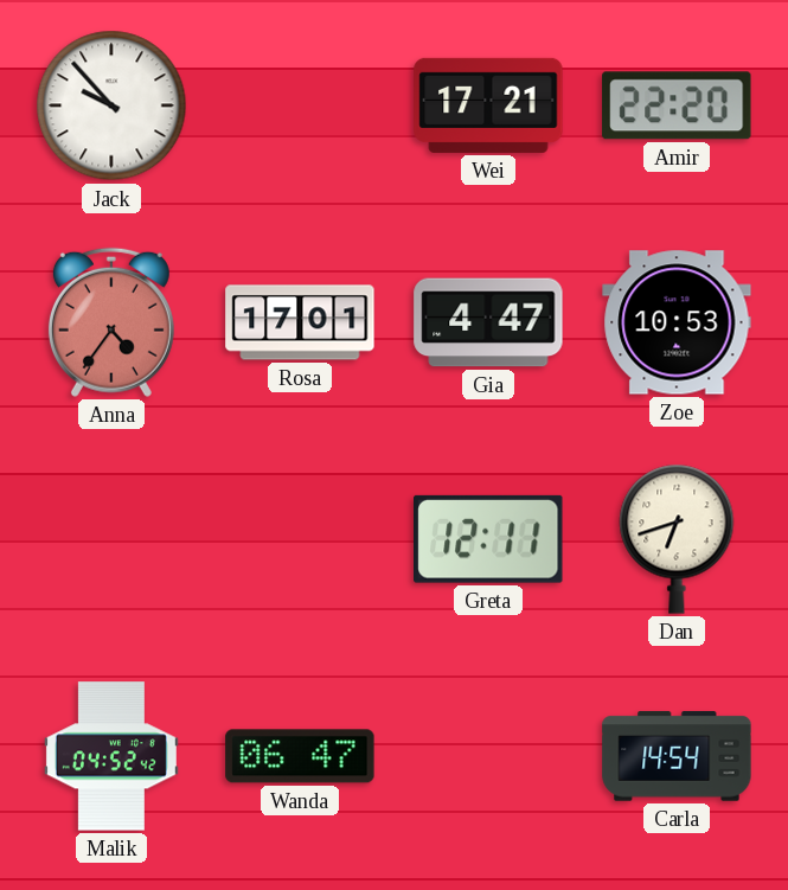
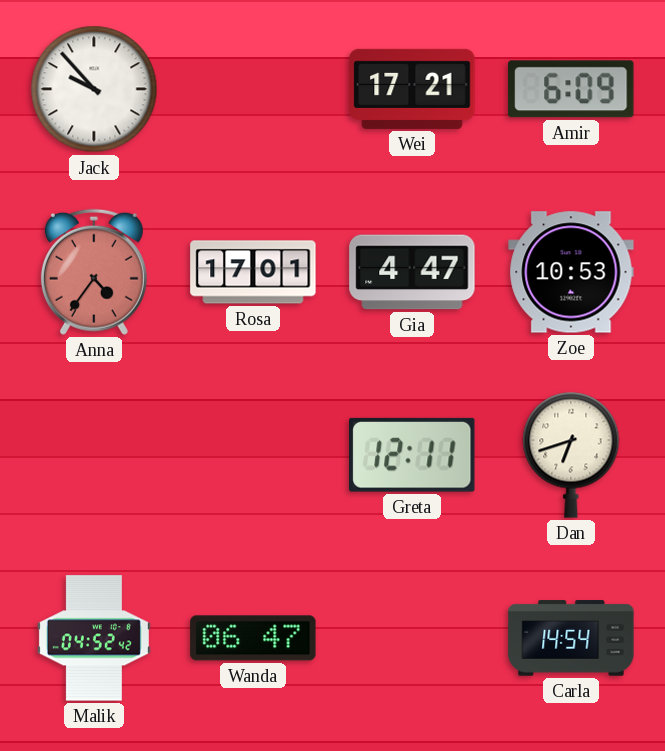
Amir: 22:20 -> 6:09 (571, 89)
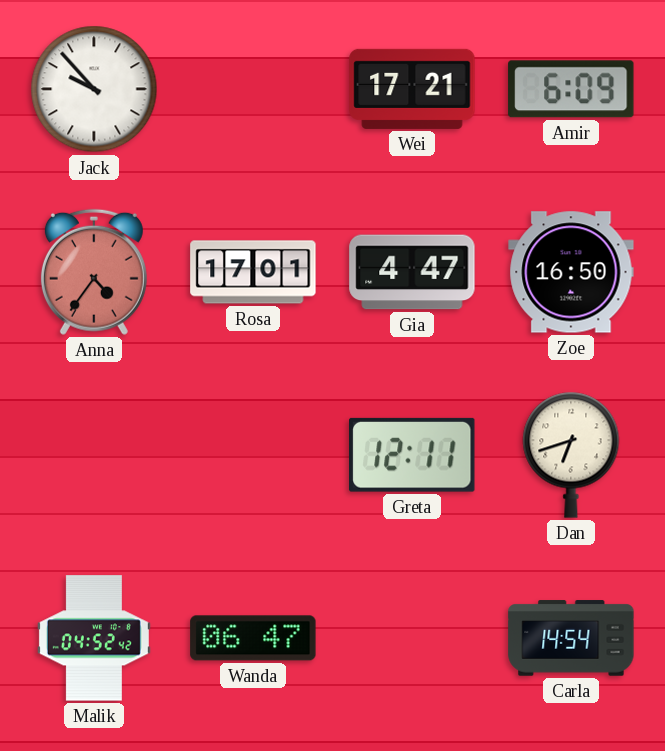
Zoe: 10:53 -> 16:50 (571, 272)
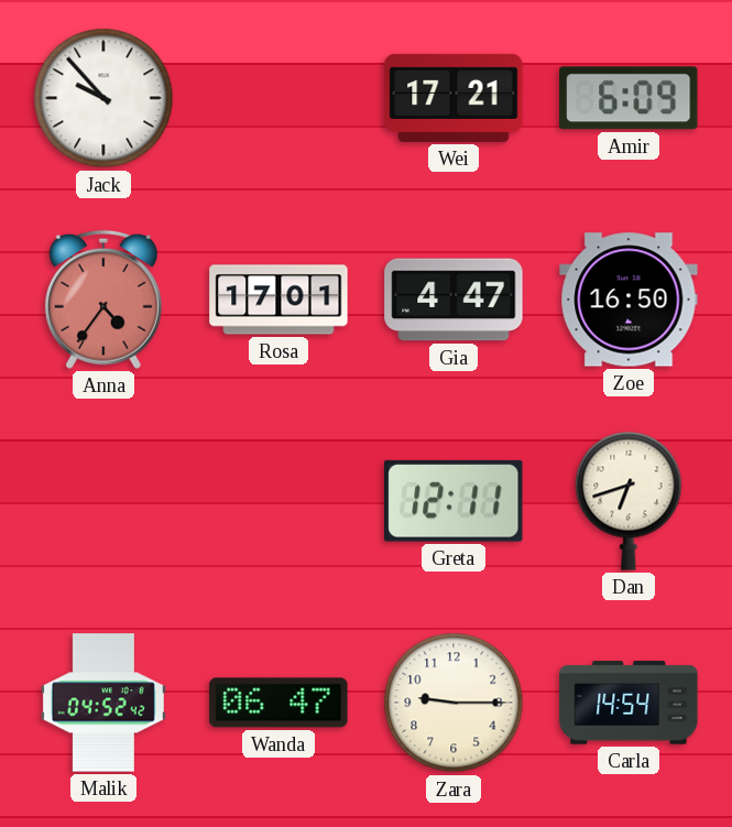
Zara: none -> 9:15 (454, 703)
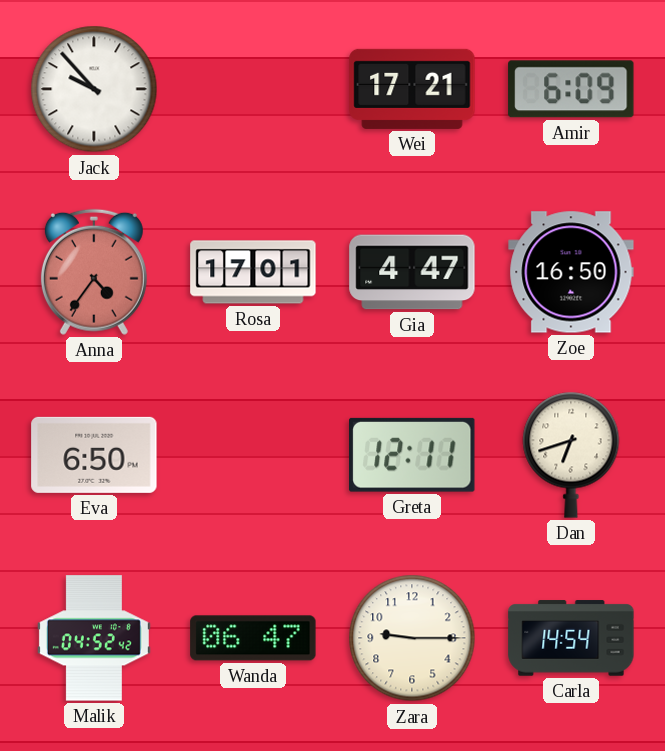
Eva: none -> 6:50 (94, 455)
